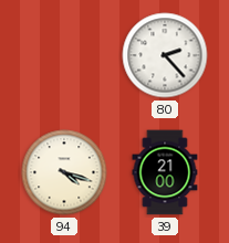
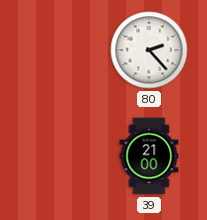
94: 4:18 -> none (64, 172)
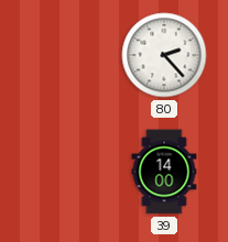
39: 21:00 -> 14:00 (164, 172)
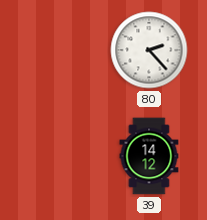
39: 14:00 -> 14:12 (149, 156)
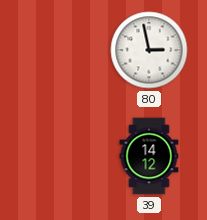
80: 2:23 -> 2:58 (149, 50)
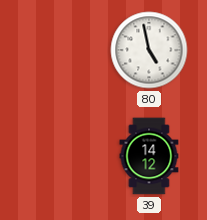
80: 2:58 -> 4:58 (149, 50)
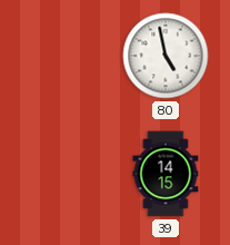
39: 14:12 -> 14:15 (166, 174)
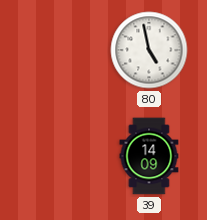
39: 14:15 -> 14:09 (149, 156)
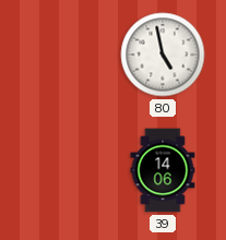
39: 14:09 -> 14:06 (163, 170)
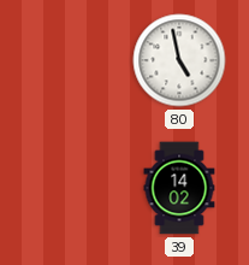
39: 14:06 -> 14:02 (179, 188)
